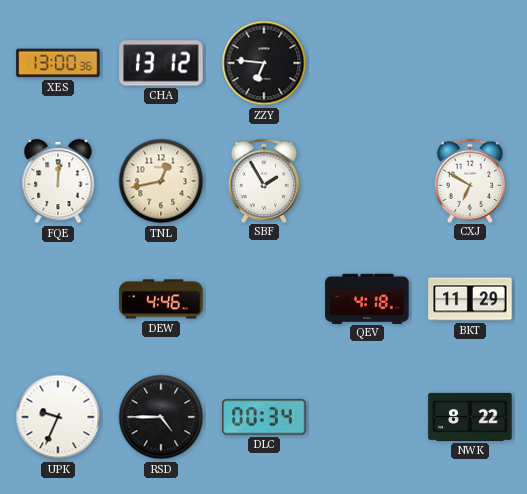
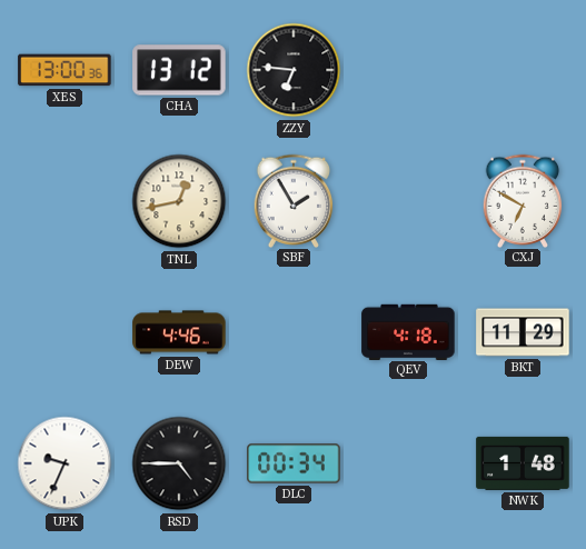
FQE: 12:01 -> none (58, 181)
NWK: 8:22 -> 1:48 (523, 463)
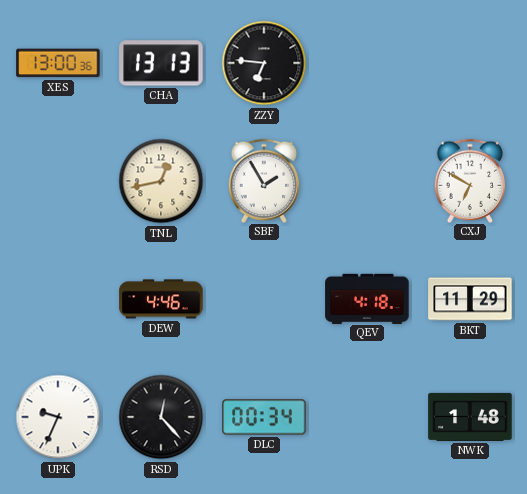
CHA: 13:12 -> 13:13 (161, 63)
RSD: 4:45 -> 12:23 (161, 417)
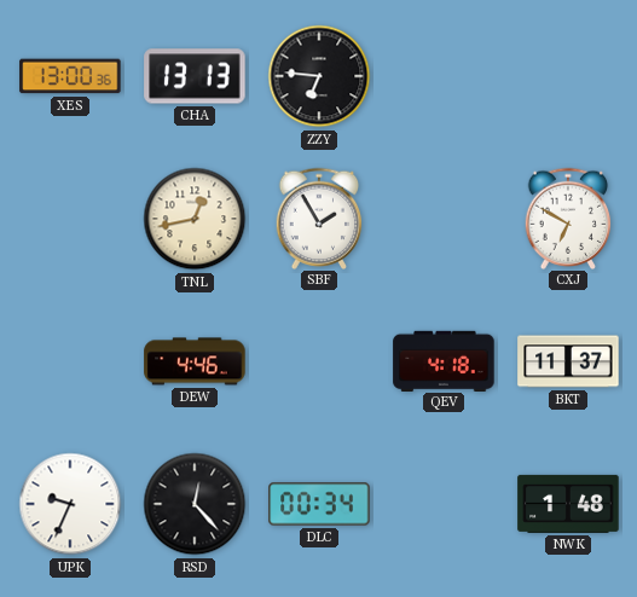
BKT: 11:29 -> 11:37 (568, 361)
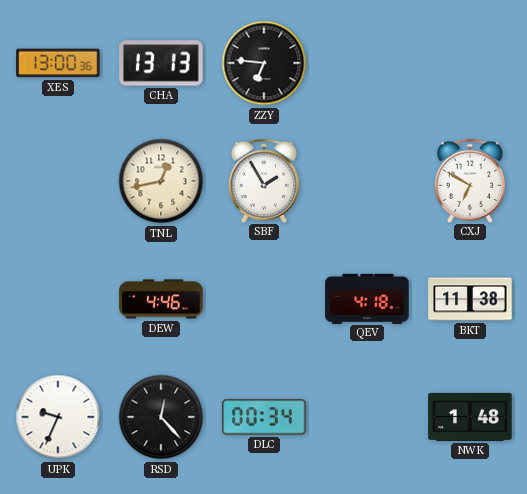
BKT: 11:37 -> 11:38 (470, 299)
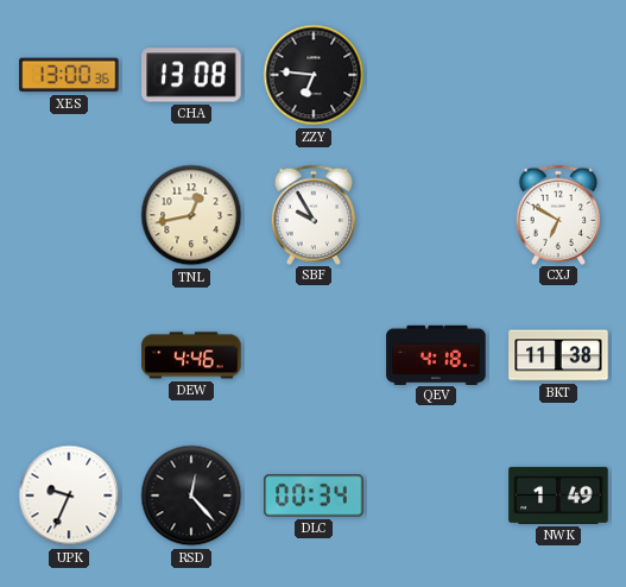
CHA: 13:13 -> 13:08 (191, 75)
SBF: 1:55 -> 9:55 (314, 214)
NWK: 1:48 -> 1:49 (558, 496)
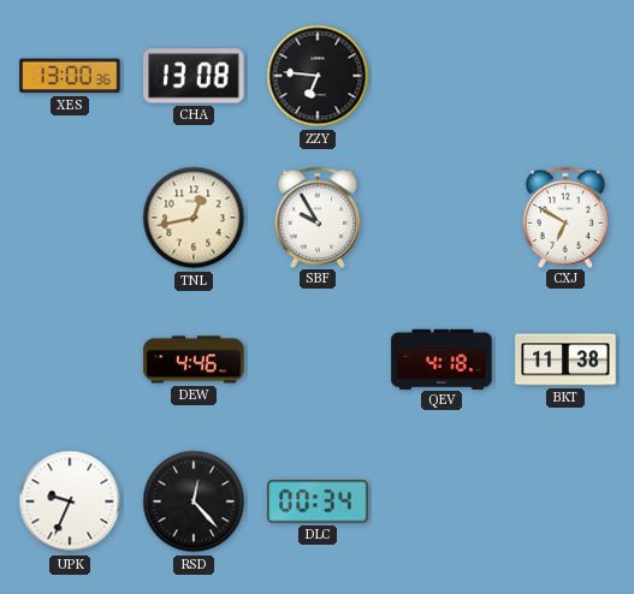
NWK: 1:49 -> none (558, 496)
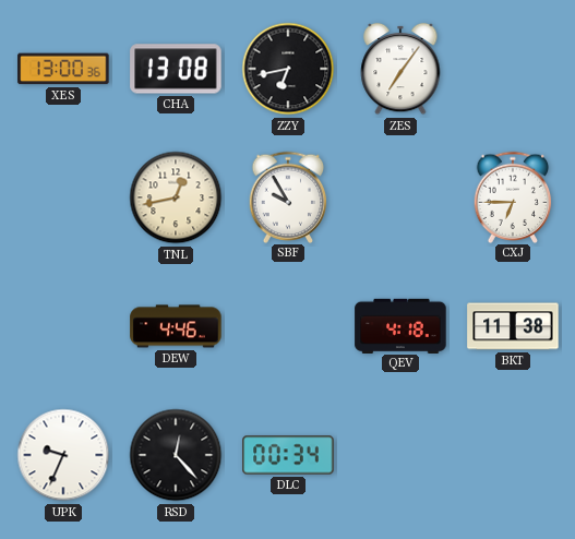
ZZY: 6:46 -> 6:43 (288, 69)
ZES: none -> 7:06 (400, 69)
CXJ: 6:50 -> 6:45 (513, 196)
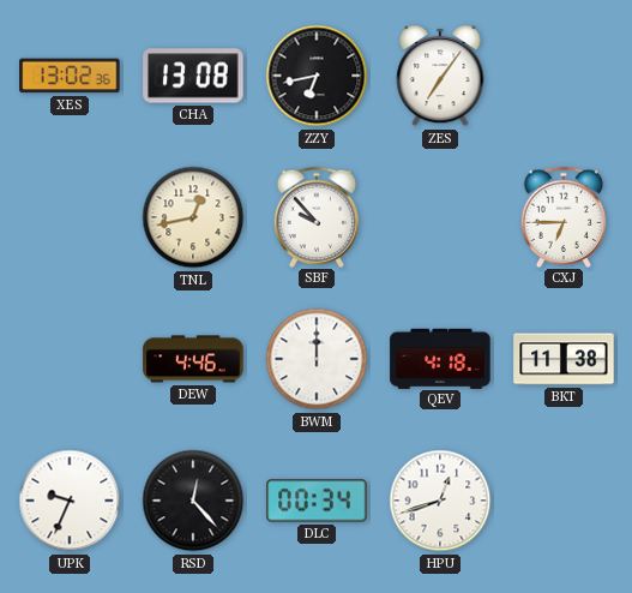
XES: 13:00 -> 13:02 (70, 76)
SBF: 9:55 -> 9:53 (317, 216)
BWM: none -> 12:00 (317, 359)
HPU: none -> 12:42 (440, 501)
